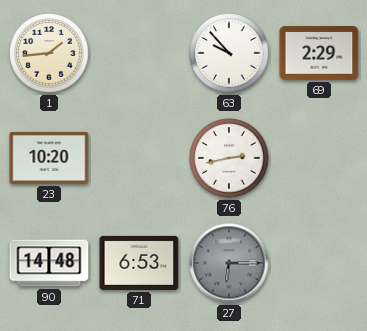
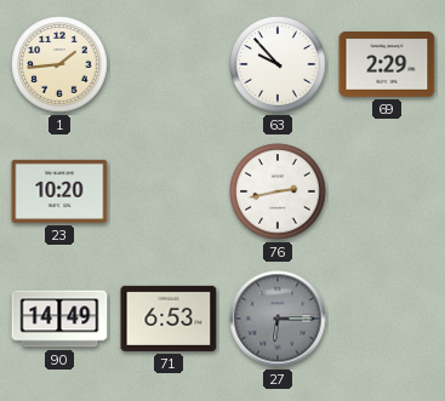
90: 14:48 -> 14:49 (59, 319)
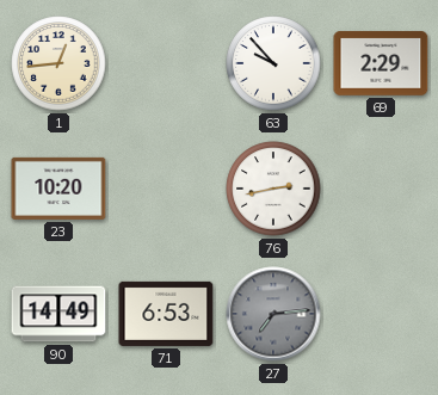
1: 1:44 -> 12:44 (58, 63)
27: 6:15 -> 7:14 (273, 314)
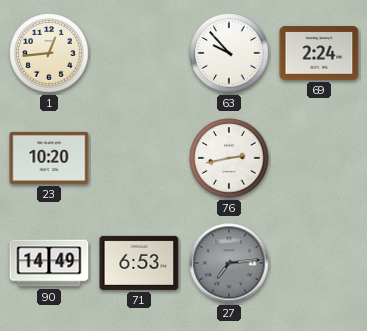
69: 2:29 -> 2:24 (319, 53)
